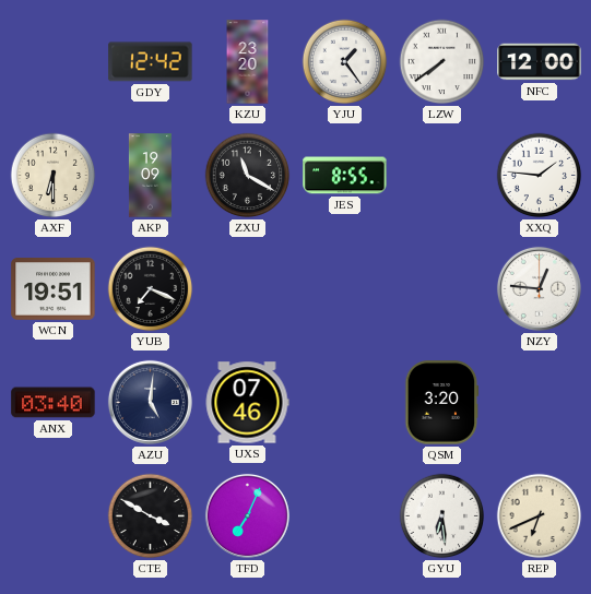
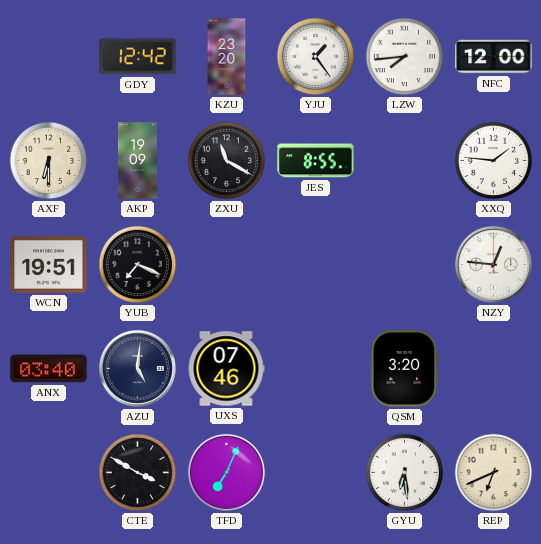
LZW: 7:39 -> 7:44 (405, 57)
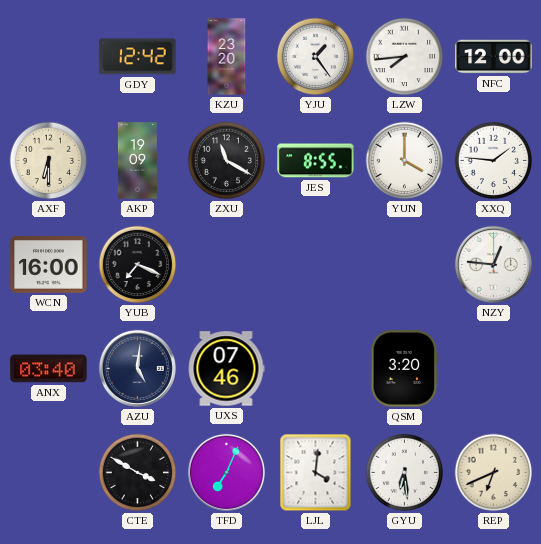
YUN: none -> 4:00 (405, 161)
WCN: 19:51 -> 16:00 (49, 265)
LJL: none -> 4:01 (316, 473)
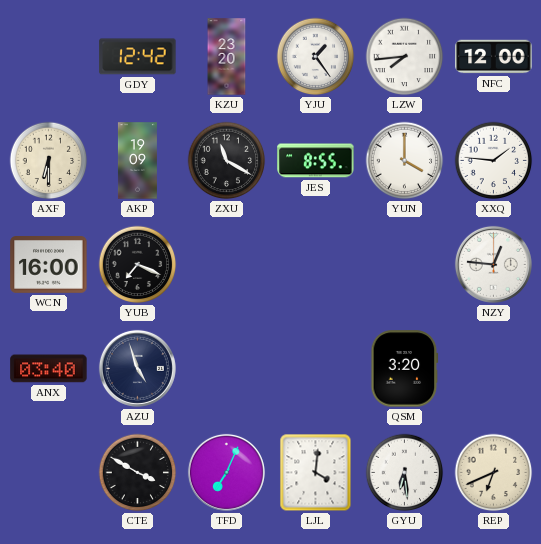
AZU: 5:01 -> 4:57 (137, 368)
UXS: 07:46 -> none (226, 369)
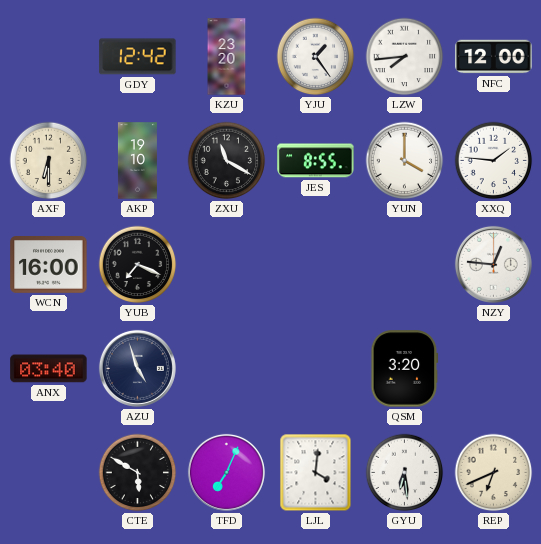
AKP: 19:09 -> 19:10 (137, 161)
CTE: 3:50 -> 5:50 (138, 473)
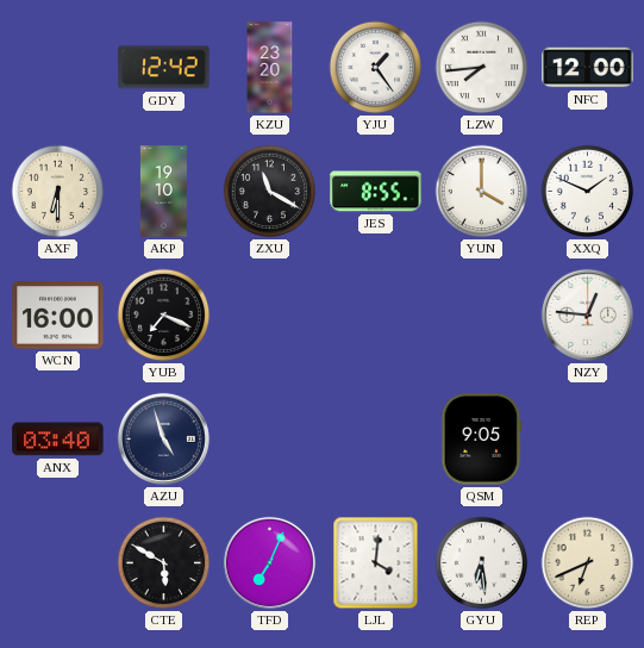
XXQ: 1:46 -> 1:49 (588, 192)
QSM: 3:20 -> 9:05 (482, 440)
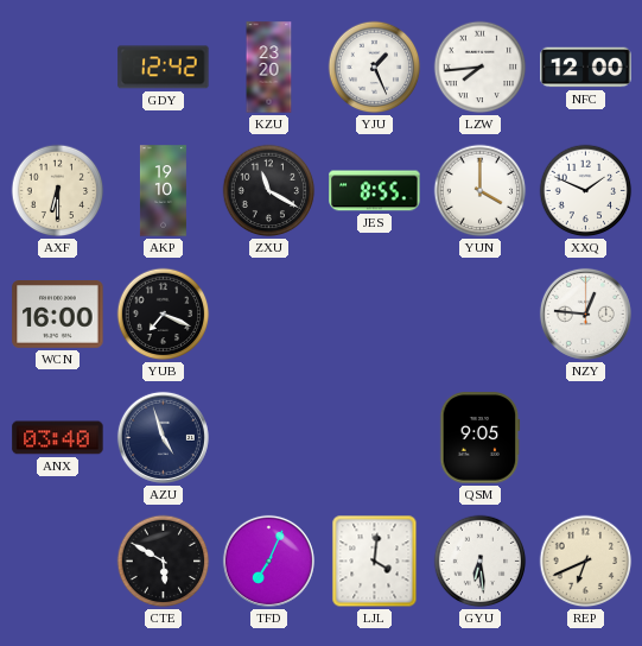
YJU: 1:24 -> 1:26 (375, 68)
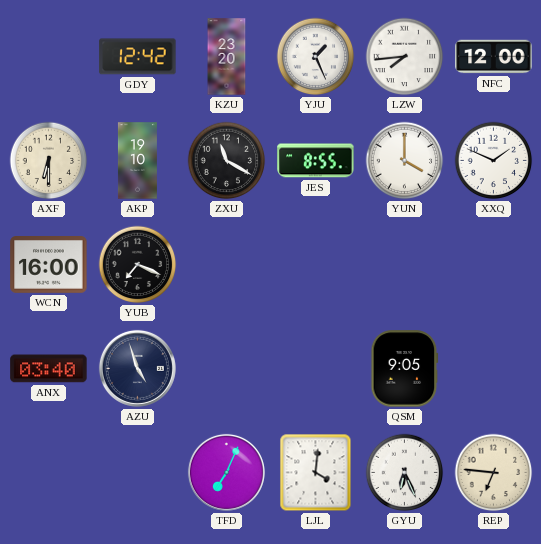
NZY: 12:46 -> none (585, 313)
CTE: 5:50 -> none (164, 562)
GYU: 6:29 -> 6:26 (405, 473)
REP: 6:41 -> 6:46 (494, 473)
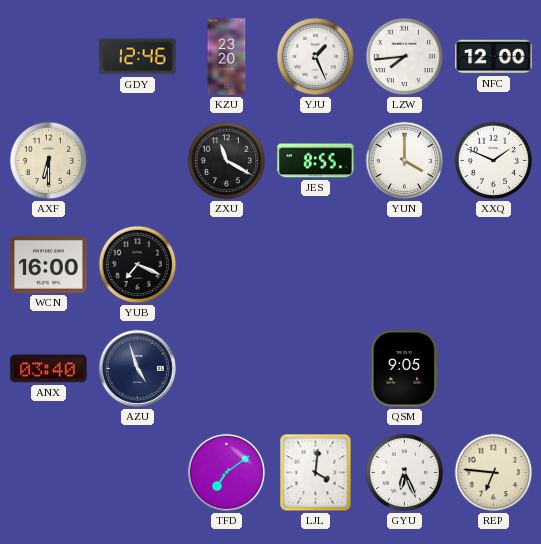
GDY: 12:42 -> 12:46 (138, 57)
AKP: 19:10 -> none (137, 161)
TFD: 7:04 -> 7:09 (226, 472)
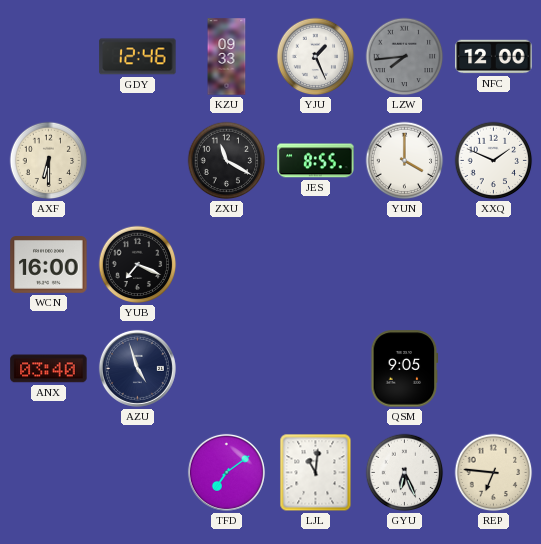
KZU: 23:20 -> 09:33 (227, 57)
LZW dial: white -> grey (405, 57)
LJL: 4:01 -> 11:01 (316, 473)
